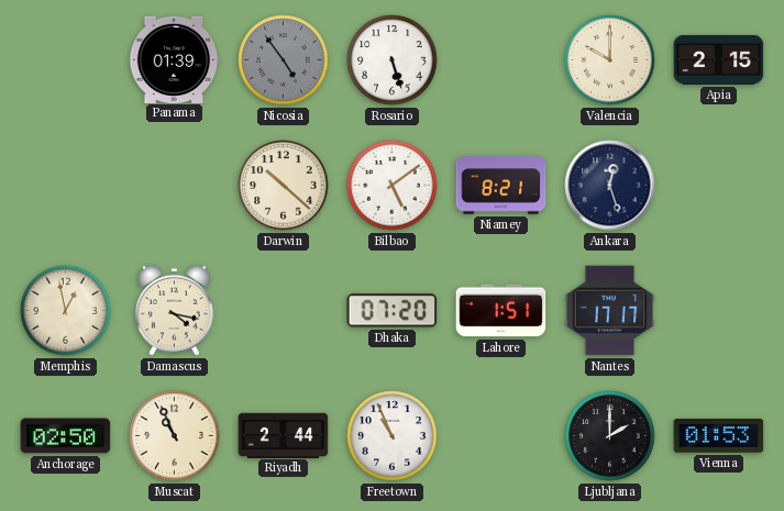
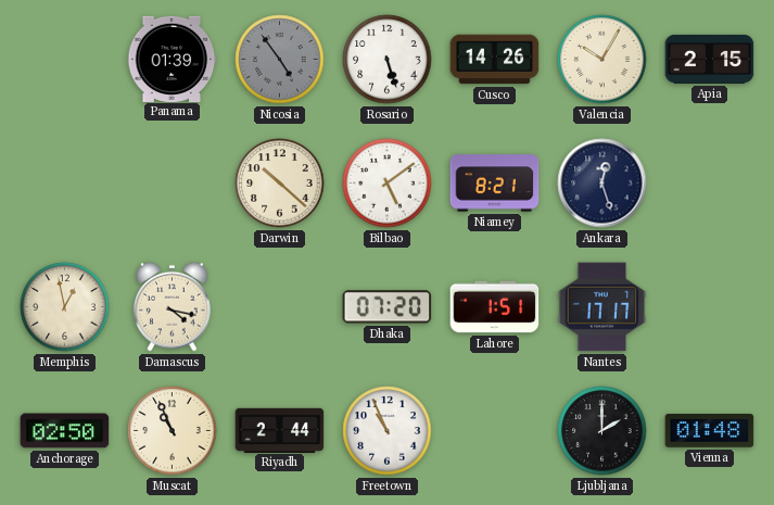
Cusco: none -> 14:26 (495, 60)
Valencia: 10:00 -> 10:05 (602, 60)
Vienna: 01:53 -> 01:48 (710, 431)
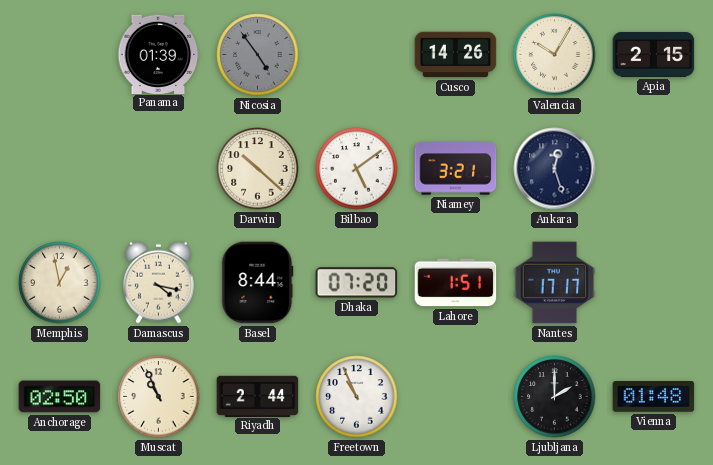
Rosario: 5:27 -> none (388, 60)
Niamey: 8:21 -> 3:21 (456, 169)
Basel: none -> 8:44 (258, 283)
